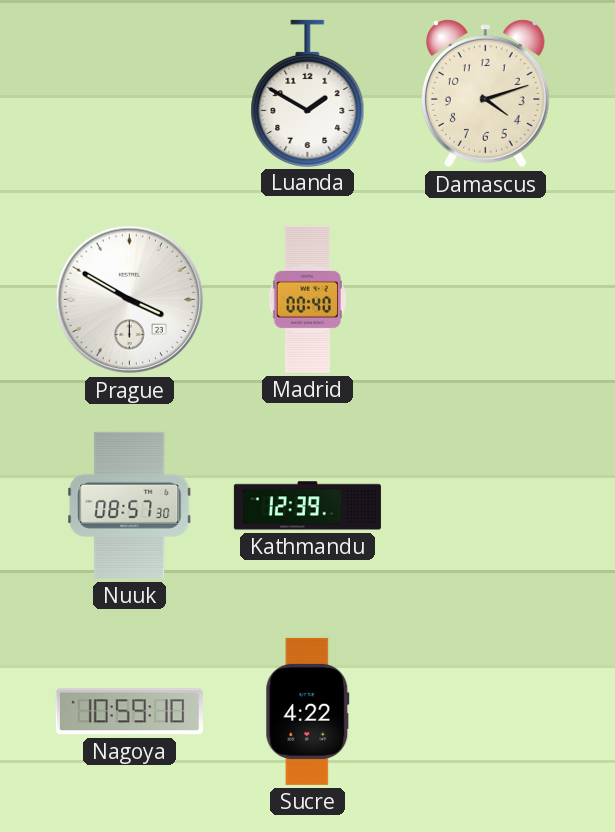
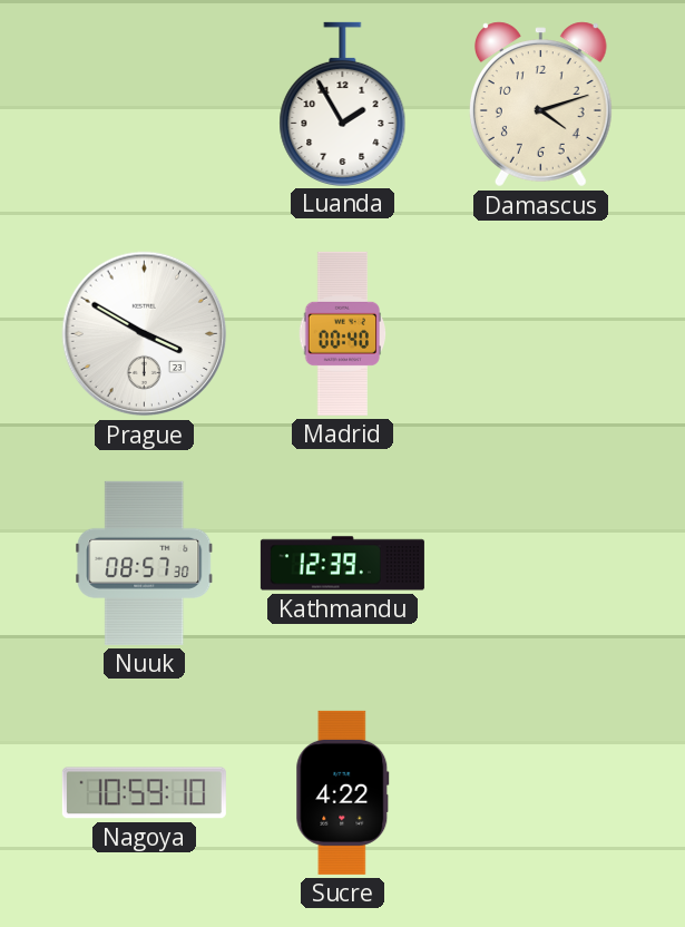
Luanda: 1:50 -> 1:55 (343, 104)
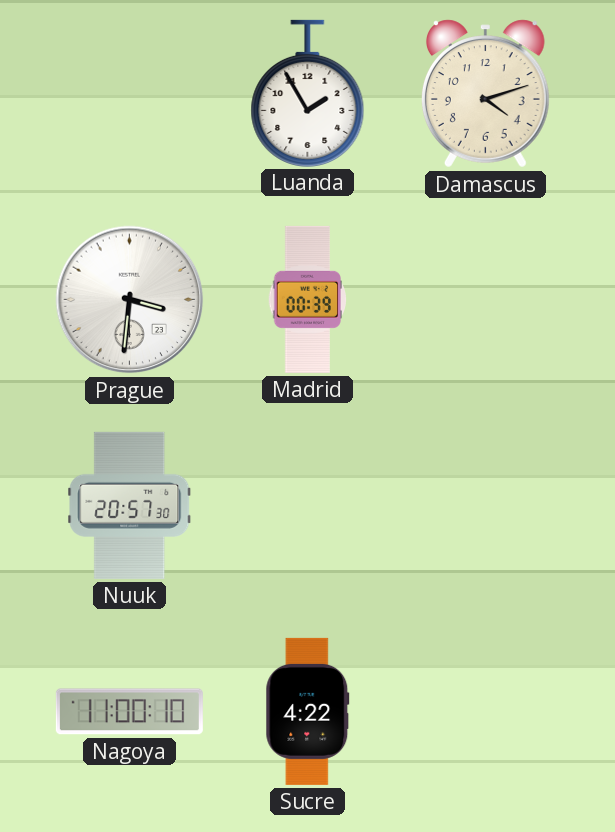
Prague: 3:50 -> 3:31 (130, 300)
Madrid: 00:40 -> 00:39 (307, 299)
Nuuk: 08:57 -> 20:57 (130, 505)
Kathmandu: 12:39 -> none (342, 564)
Nagoya: 10:59 -> 11:00 (129, 712)
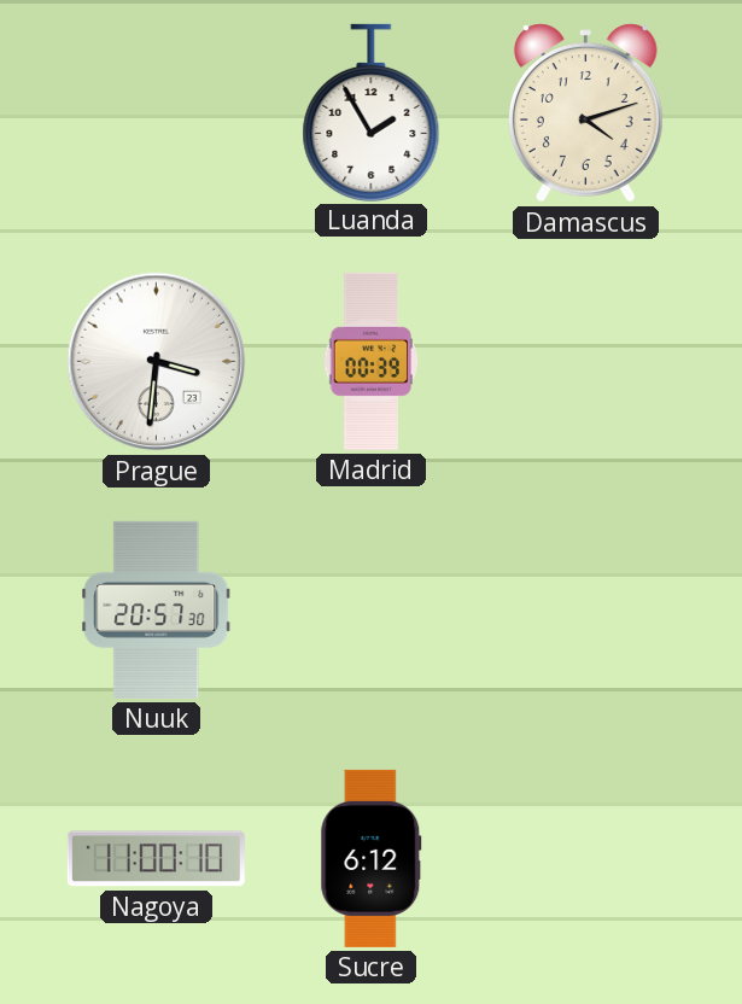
Sucre: 4:22 -> 6:12 (372, 858)
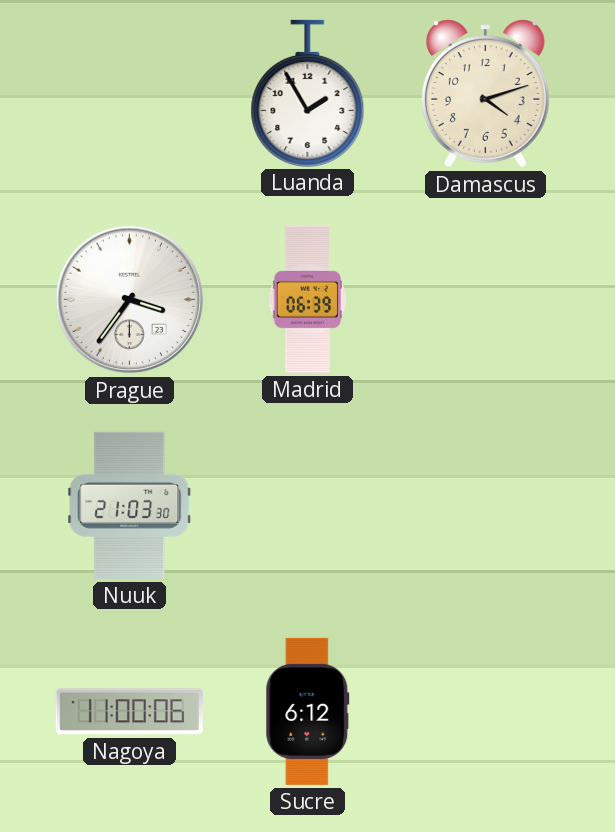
Prague: 3:31 -> 3:36 (130, 300)
Madrid: 00:39 -> 06:39 (307, 299)
Nuuk: 20:57 -> 21:03 (130, 505)
Nagoya: 11:00:10 -> 11:00:06 (129, 712)
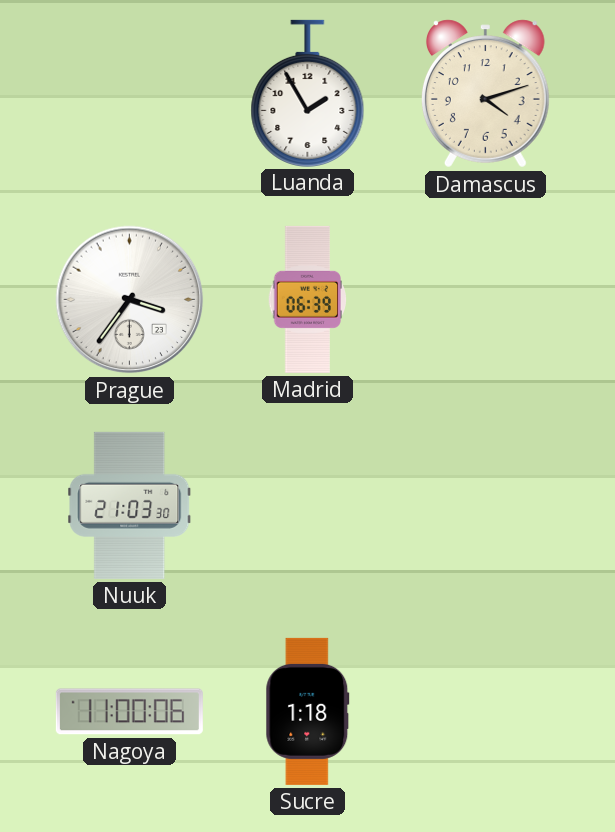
Sucre: 6:12 -> 1:18 (308, 711)
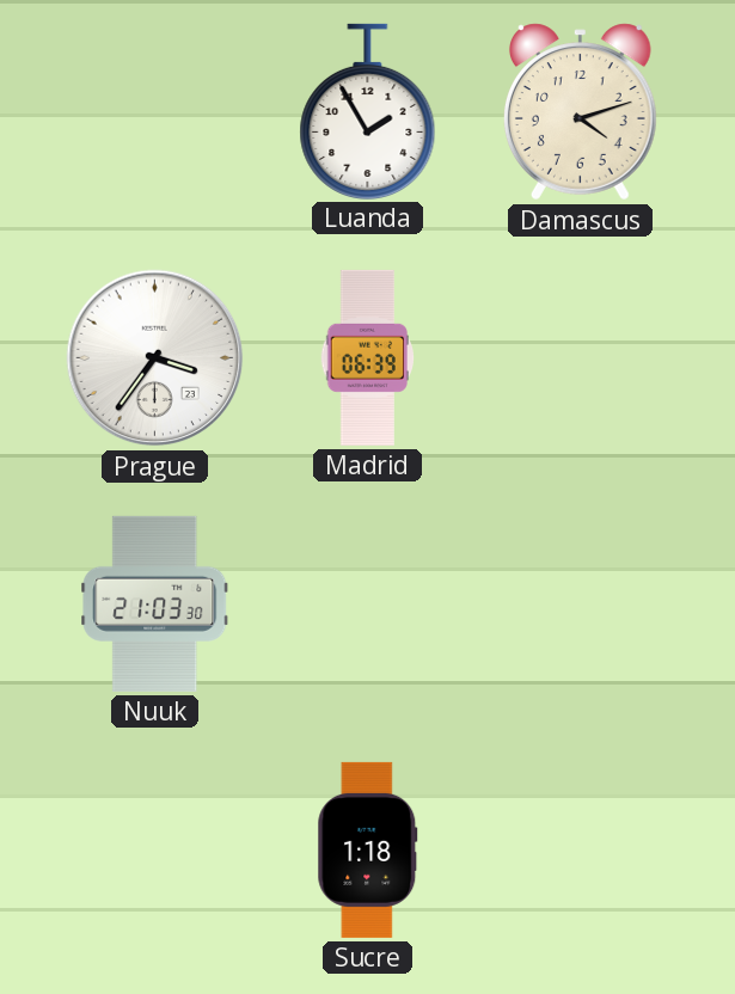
Nagoya: 11:00 -> none (129, 712)
